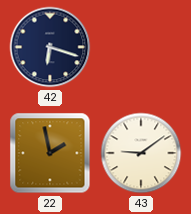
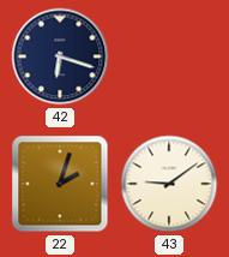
22: 1:58 -> 2:03 (60, 184)
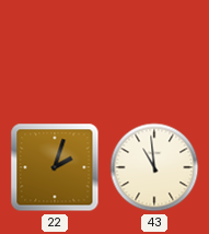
42: 6:18 -> none (60, 56)
43: 9:09 -> 10:59 (154, 167)
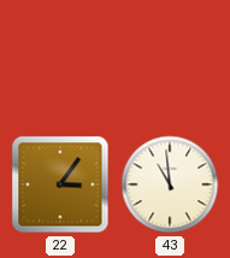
22: 2:03 -> 3:06 (60, 184)
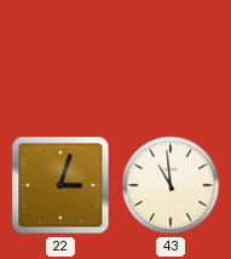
22: 3:06 -> 3:03 (60, 185)
